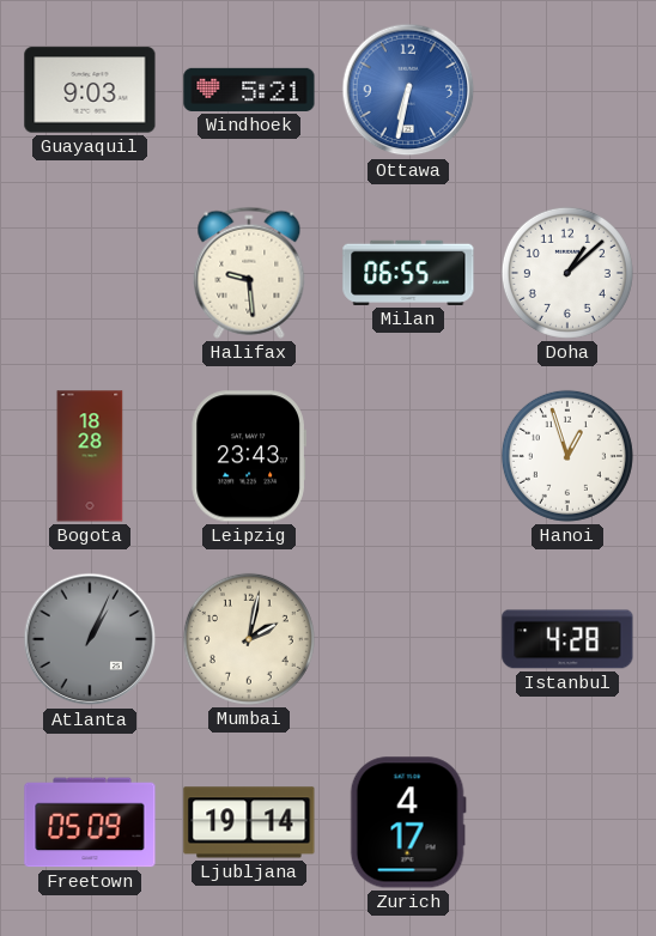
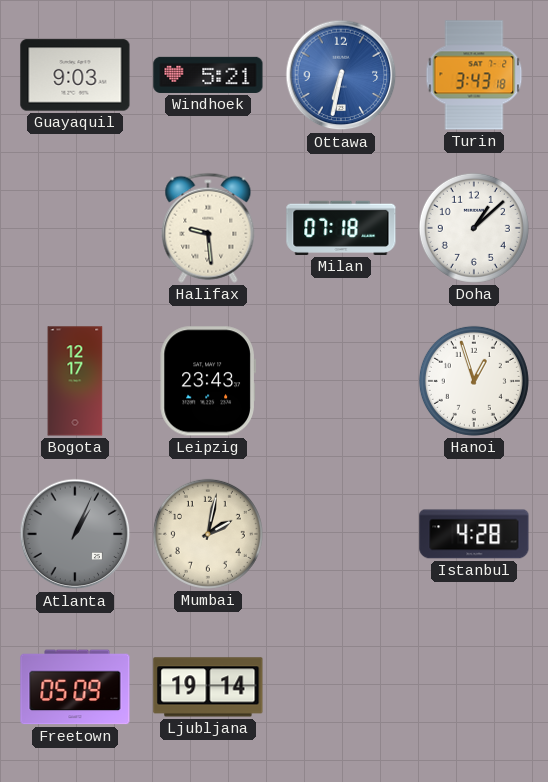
Turin: none -> 3:43 (474, 75)
Milan: 06:55 -> 07:18 (341, 228)
Bogota: 18:28 -> 12:17 (75, 381)
Zurich: 4:17 -> none (408, 822)
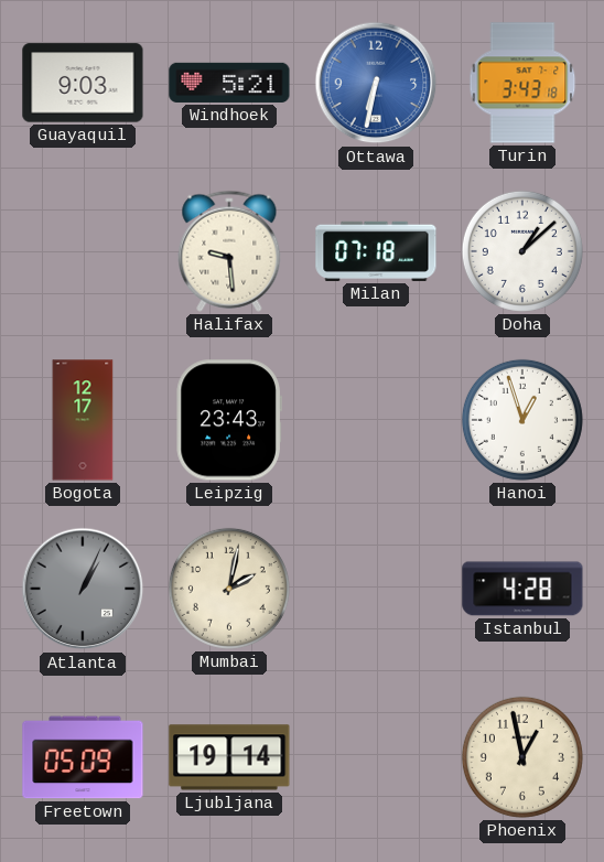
Phoenix: none -> 12:58 (522, 757)
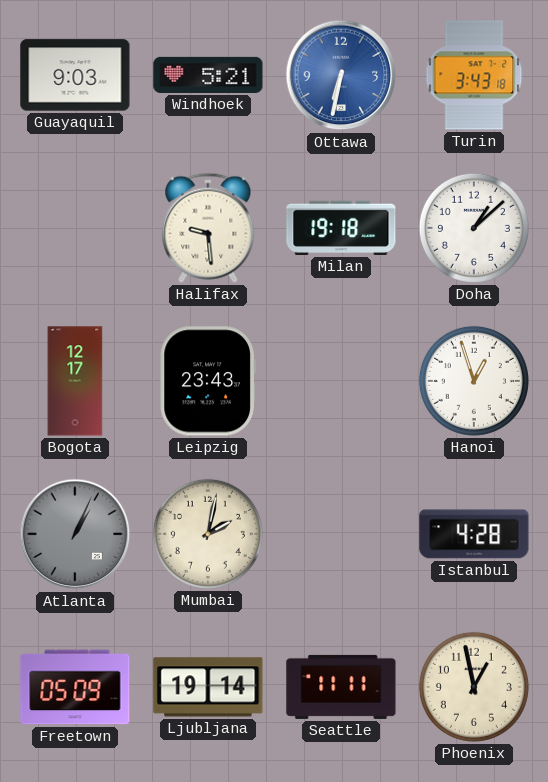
Milan: 07:18 -> 19:18 (341, 228)
Seattle: none -> 11:11 (341, 687)
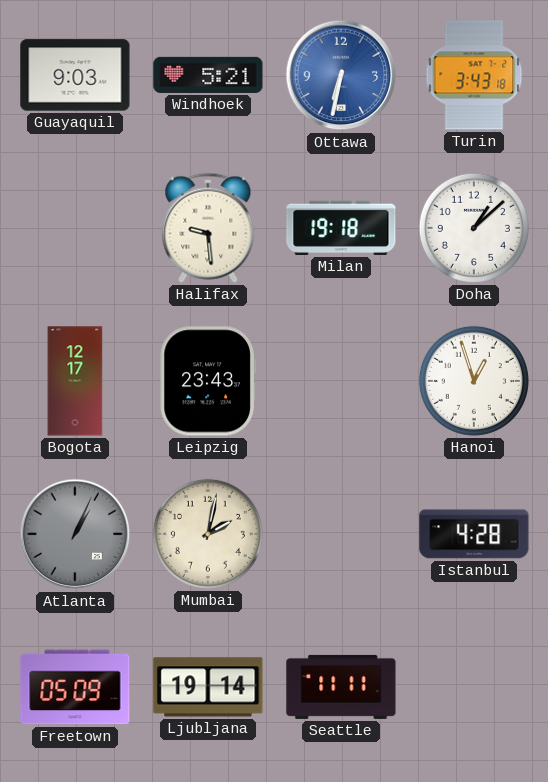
Phoenix: 12:58 -> none (474, 687)
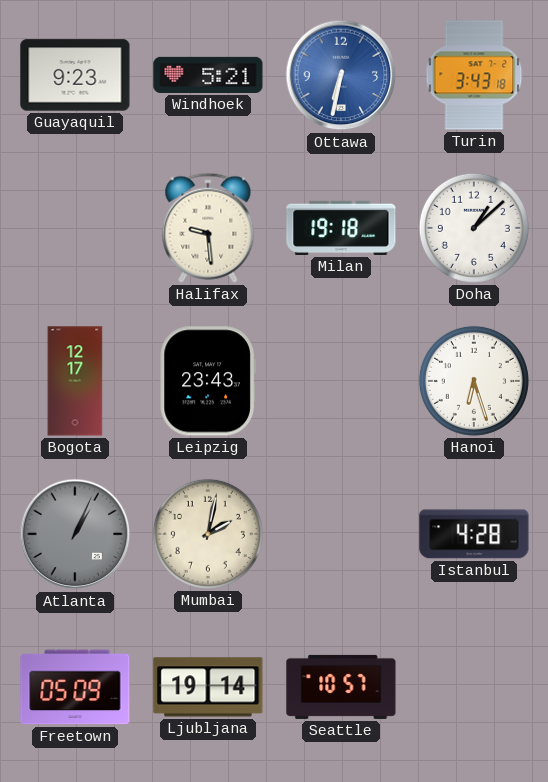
Guayaquil: 9:03 -> 9:23 (75, 75)
Hanoi: 12:57 -> 6:27 (474, 381)
Seattle: 11:11 -> 10:57 (341, 687)
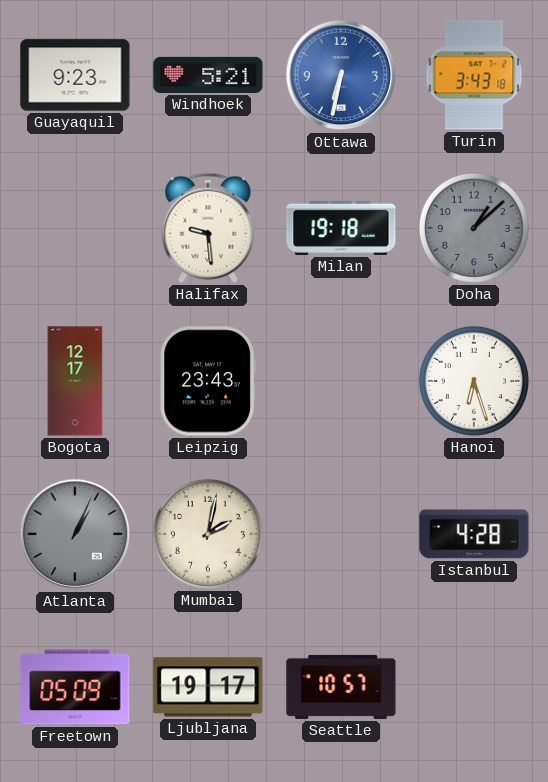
Doha dial: white -> grey (474, 228)
Ljubljana: 19:14 -> 19:17 (208, 687)
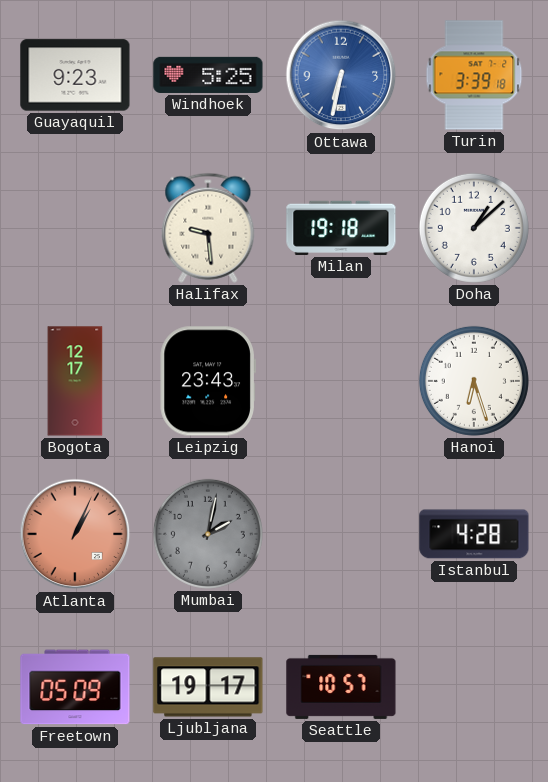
Windhoek: 5:21 -> 5:25 (208, 75)
Turin: 3:43 -> 3:39 (474, 75)
Doha dial: grey -> white (474, 228)
Atlanta dial: grey -> salmon (75, 534)
Mumbai dial: cream -> grey (208, 534)
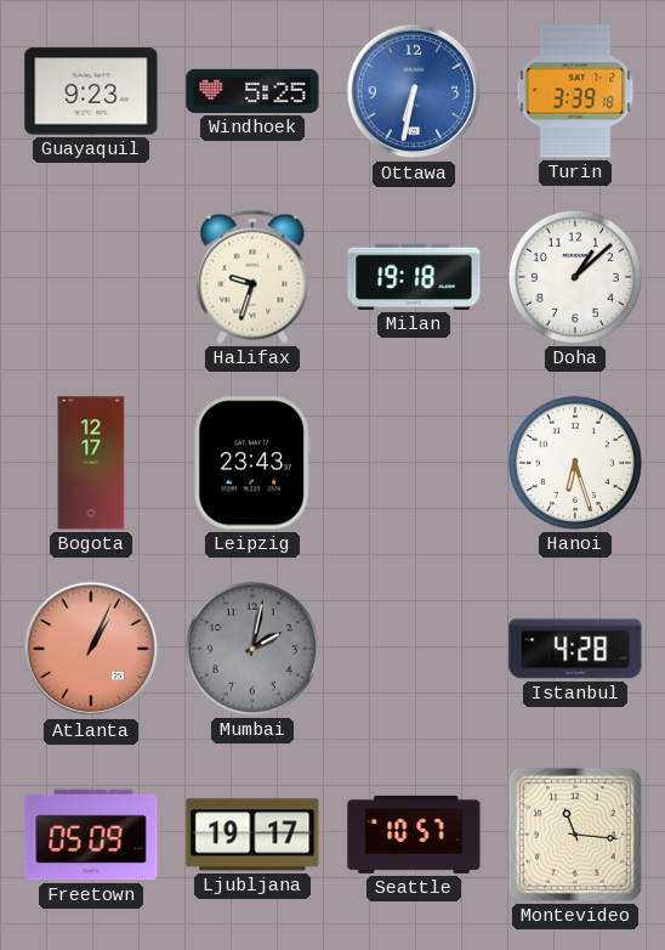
Halifax: 9:29 -> 9:33 (252, 277)
Montevideo: none -> 11:16 (575, 835)
